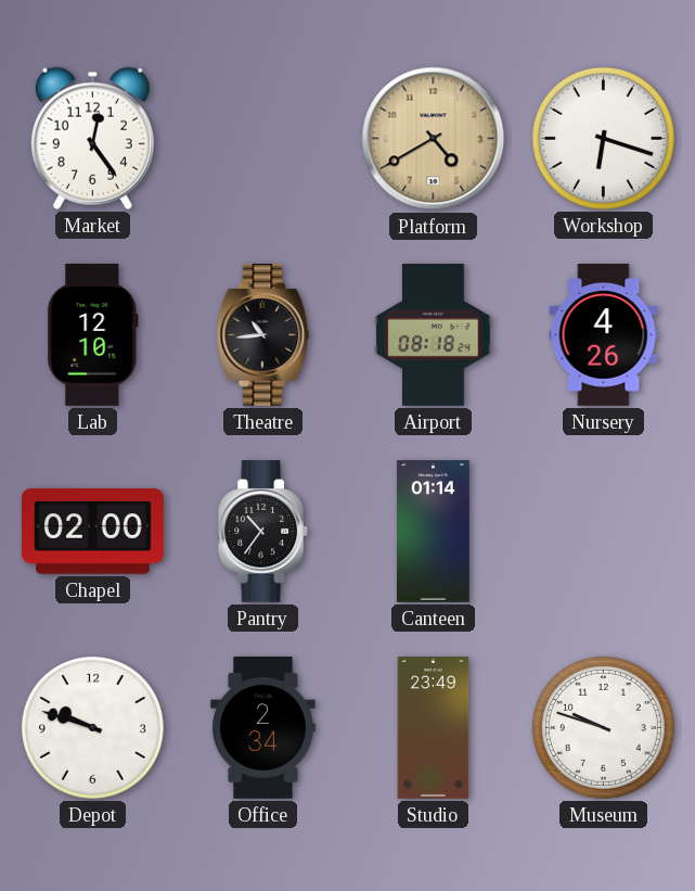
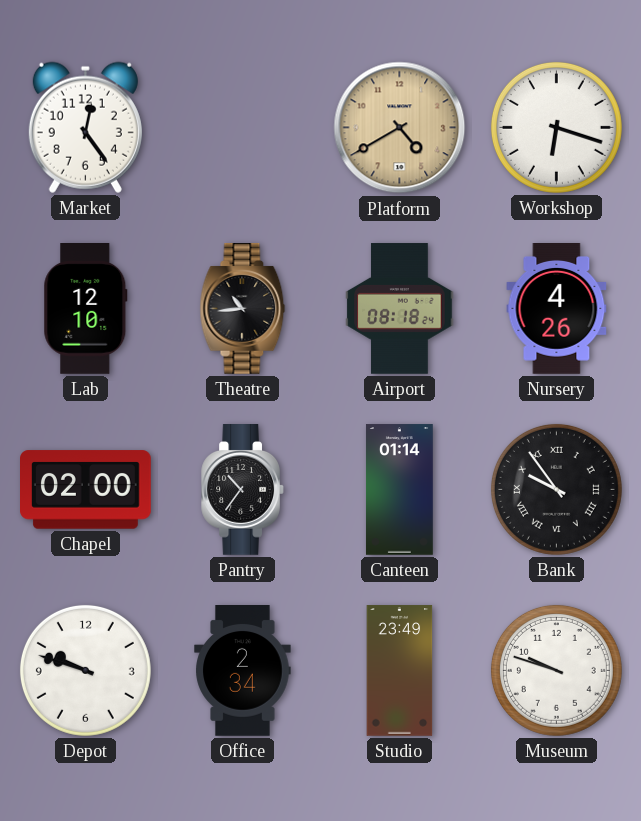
Bank: none -> 9:54 (556, 489)
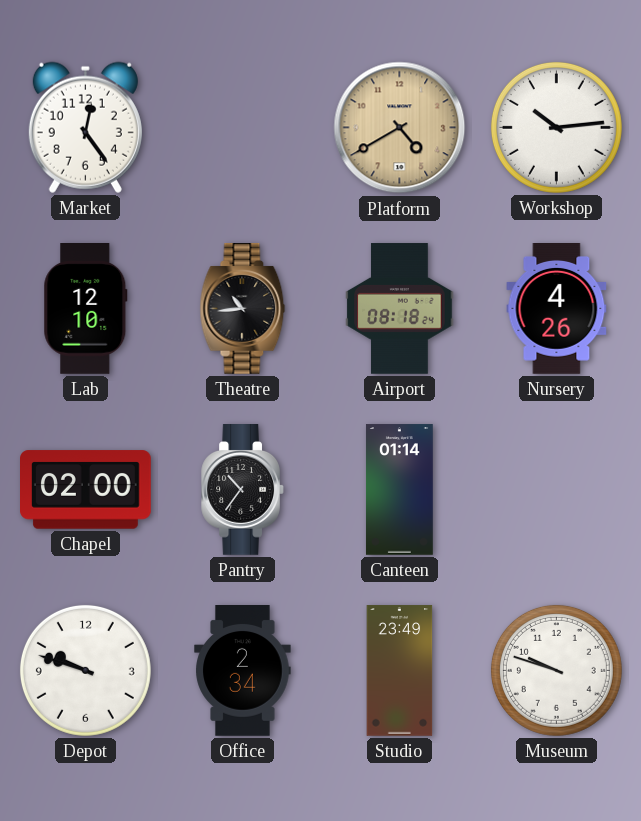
Workshop: 6:18 -> 10:14 (556, 127)
Bank: 9:54 -> none (556, 489)
